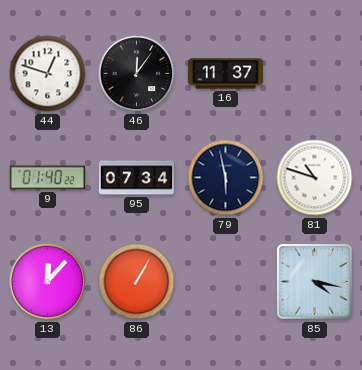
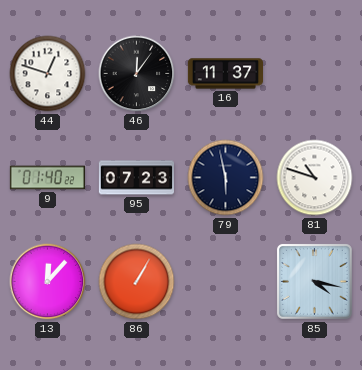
95: 07:34 -> 07:23 (136, 178)
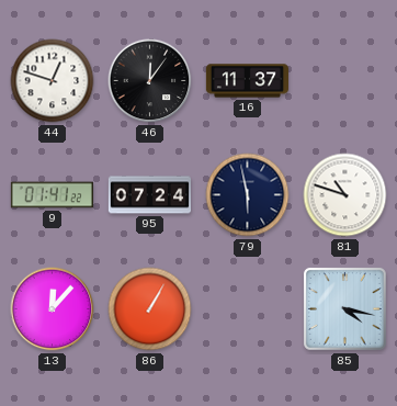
9: 01:40 -> 01:41 (52, 195)
95: 07:23 -> 07:24 (149, 195)
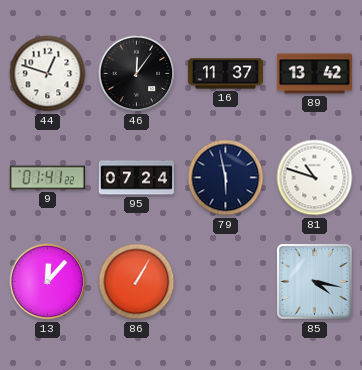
89: none -> 13:42 (314, 74)
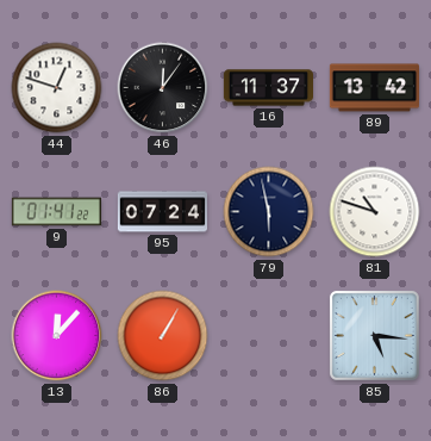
85: 4:17 -> 5:16 (374, 335)
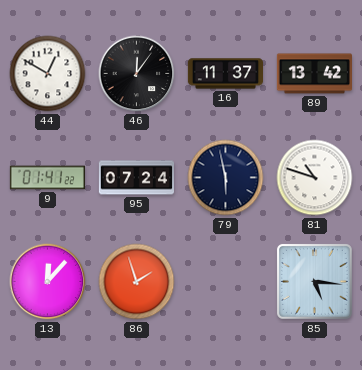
44: 12:48 -> 12:50 (48, 74)
86: 1:05 -> 1:57 (137, 282)
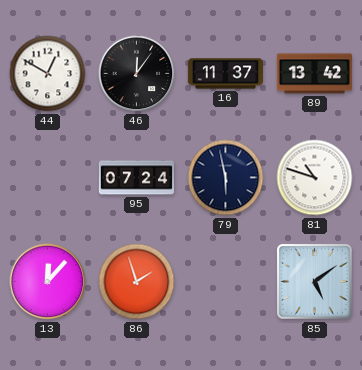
9: 01:41 -> none (47, 178)
85: 5:16 -> 5:09 (314, 281)
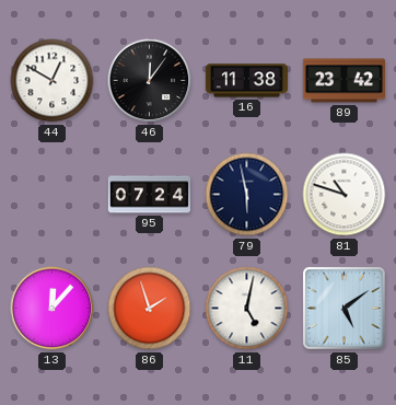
16: 11:37 -> 11:38 (246, 81)
89: 13:42 -> 23:42 (343, 81)
11: none -> 5:02 (247, 309)
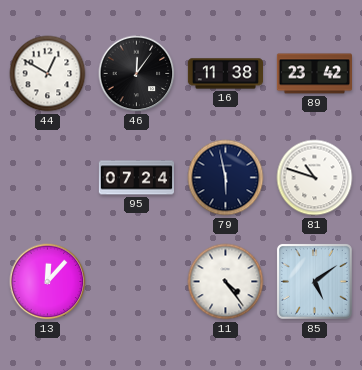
86: 1:57 -> none (150, 309)
11: 5:02 -> 4:24 (226, 282)
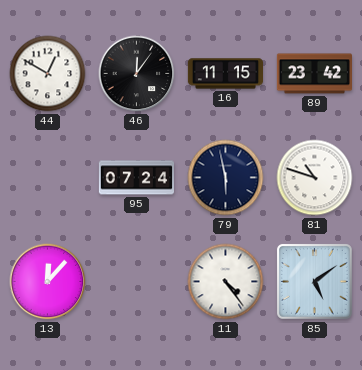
16: 11:38 -> 11:15 (225, 74)
